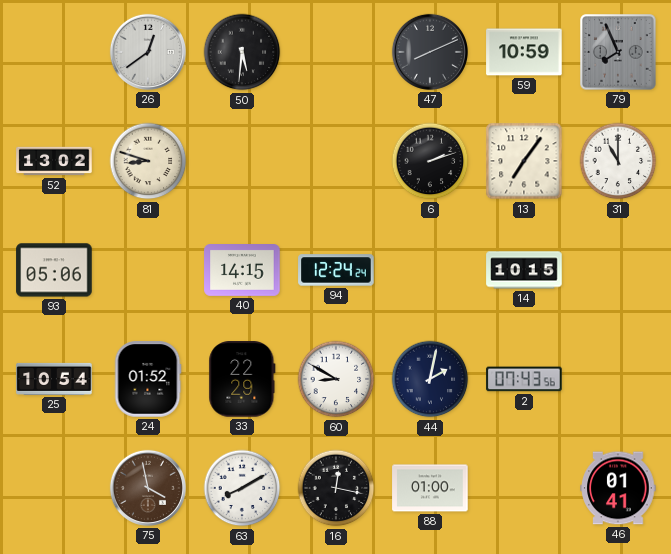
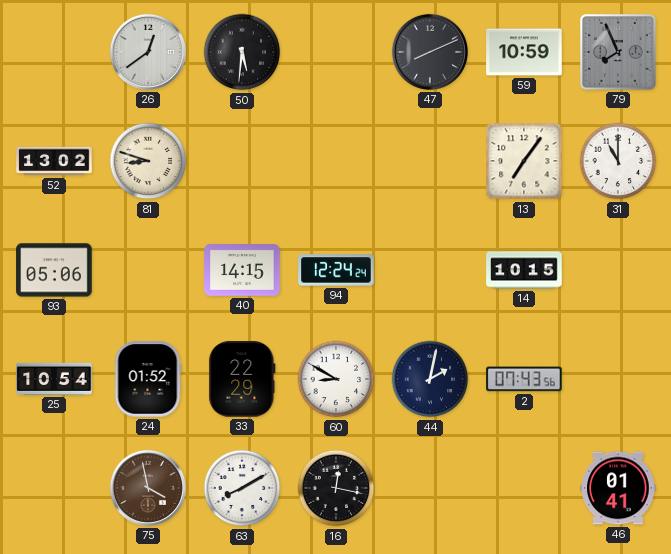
6: 2:12 -> none (430, 161)
88: 01:00 -> none (430, 488)
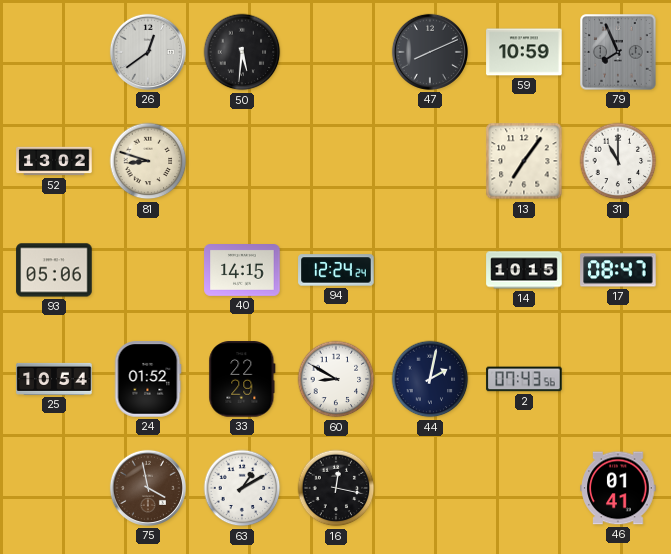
17: none -> 08:47 (618, 270)
63: 8:10 -> 1:10 (242, 488)
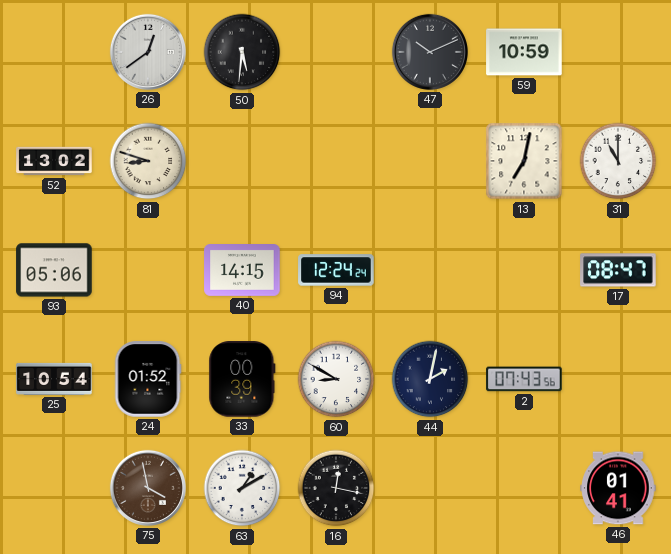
47: 8:11 -> 10:11 (430, 52)
79: 7:56 -> none (618, 52)
13: 7:06 -> 7:02 (524, 161)
14: 10:15 -> none (524, 270)
33: 22:29 -> 00:39 (242, 379)
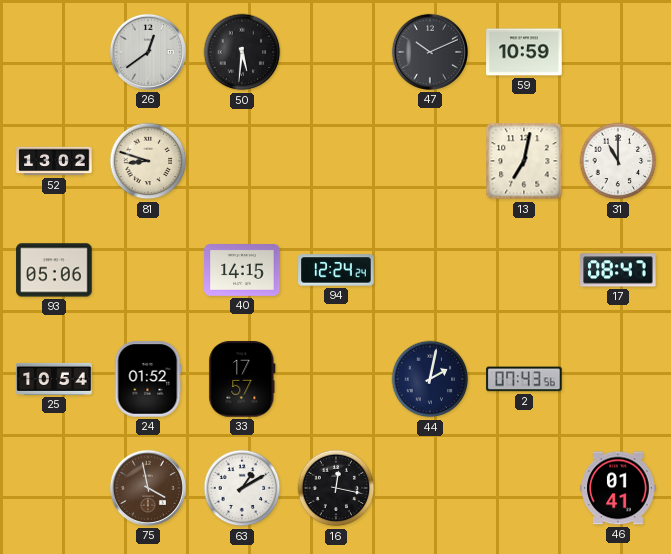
33: 00:39 -> 17:57 (242, 379)
60: 8:50 -> none (336, 379)
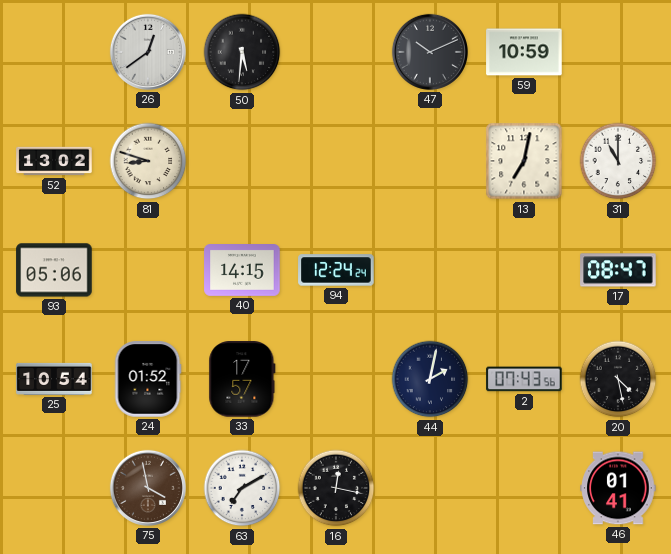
20: none -> 4:28 (618, 379)
63: 1:10 -> 7:10 (242, 488)
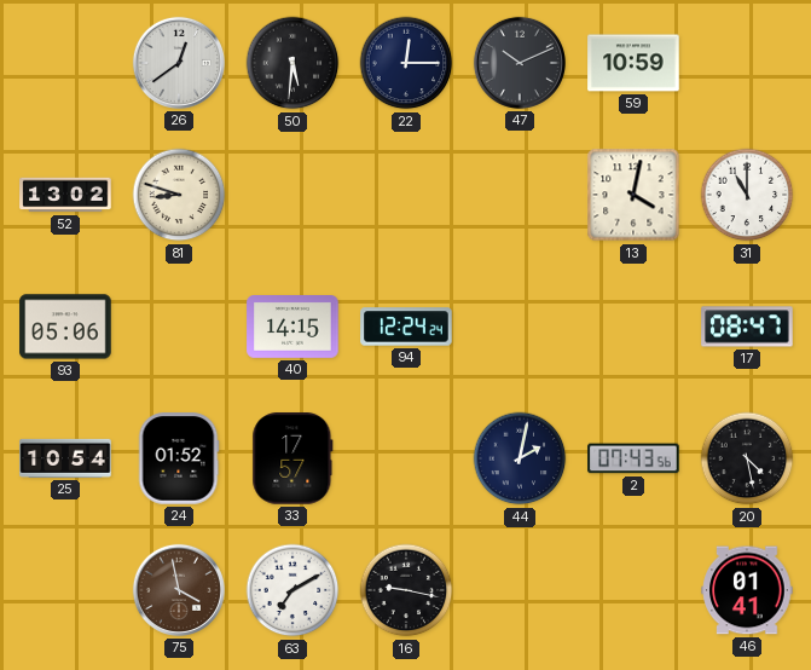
22: none -> 12:15 (406, 63)
13: 7:02 -> 4:02 (633, 195)
16: 12:17 -> 9:17 (406, 590)
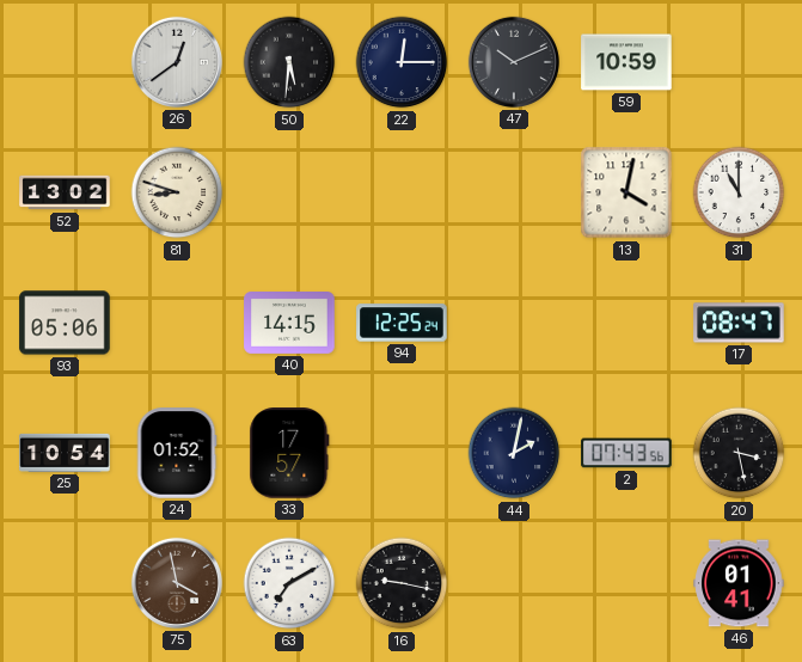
94: 12:24 -> 12:25 (402, 323)
20: 4:28 -> 3:28 (739, 453)
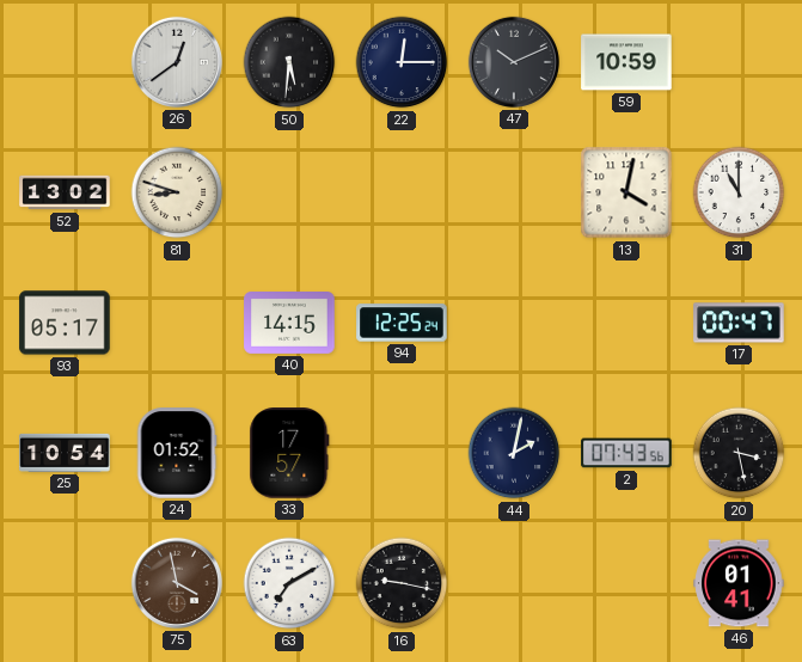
93: 05:06 -> 05:17 (65, 323)
17: 08:47 -> 00:47 (739, 323)
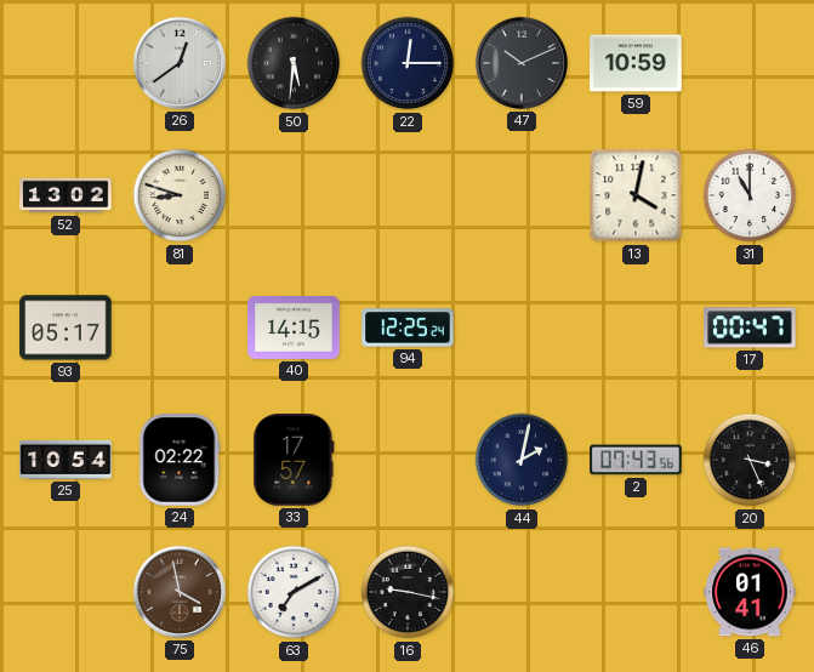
24: 01:52 -> 02:22 (180, 460)
20: 3:28 -> 3:26 (750, 460)
